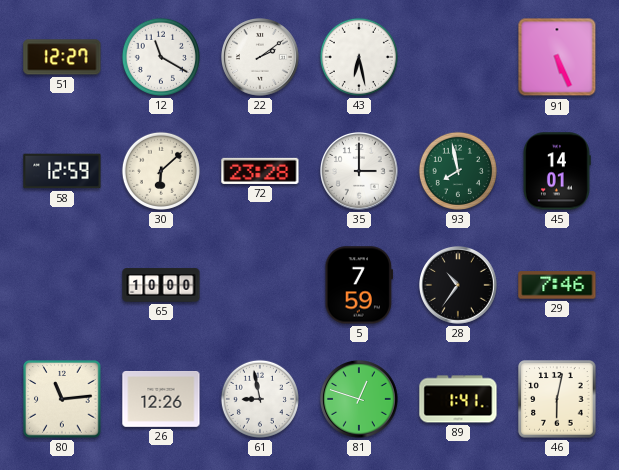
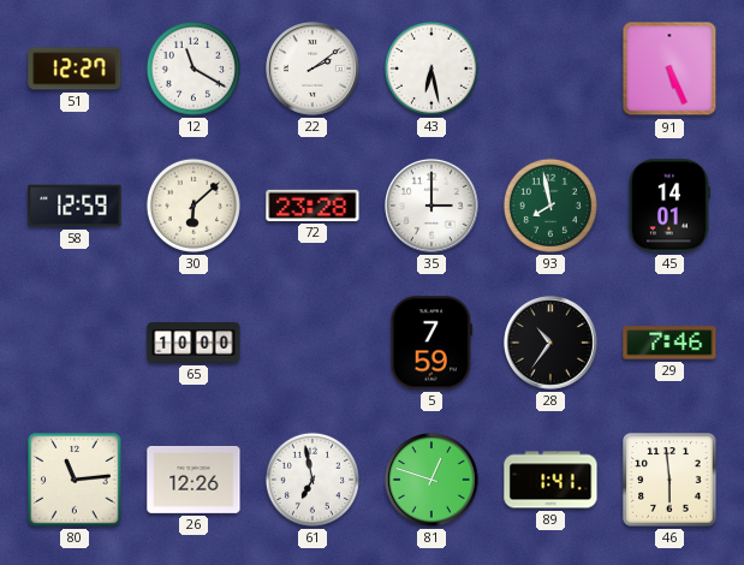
61: 8:58 -> 6:58 (313, 480)
46: 6:02 -> 5:59 (669, 480)
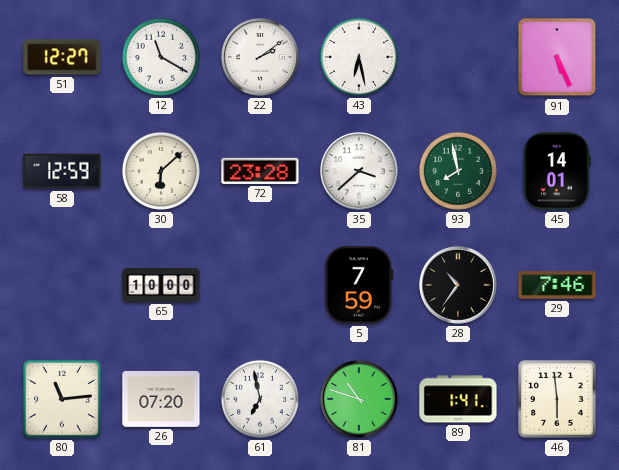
35: 3:00 -> 3:38 (360, 172)
26: 12:26 -> 07:20 (161, 400)
81: 12:48 -> 10:48 (360, 400)
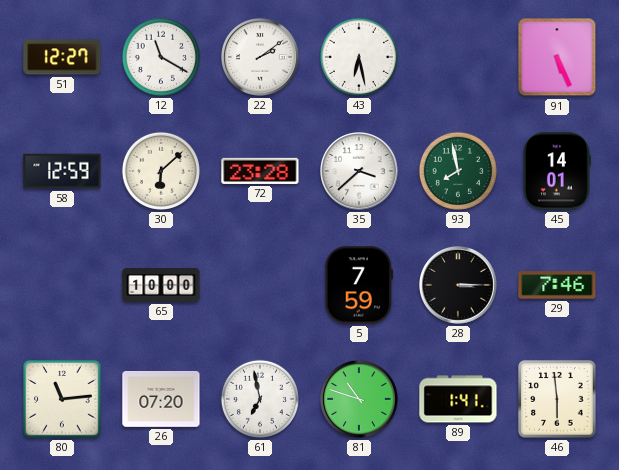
28: 10:36 -> 3:15 (459, 286)
